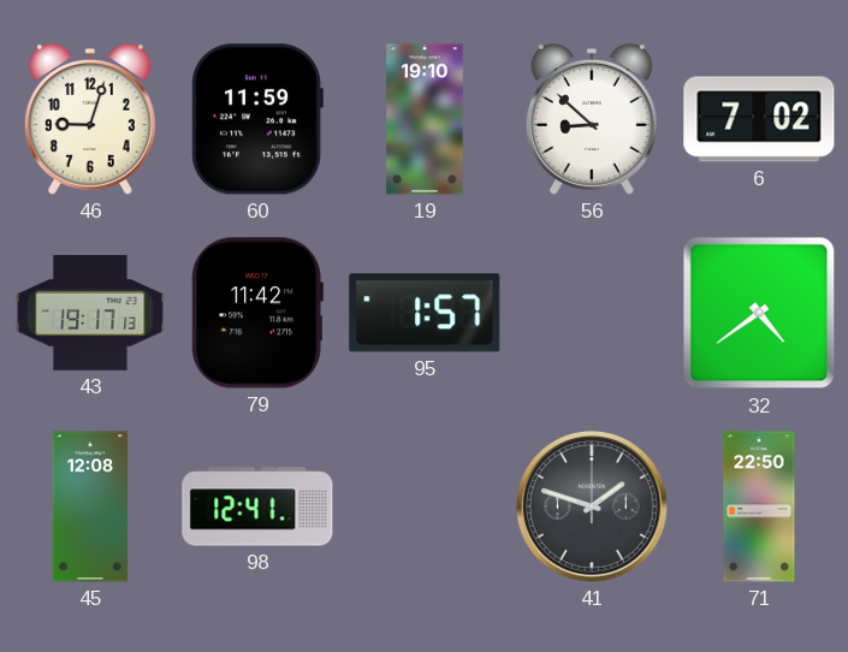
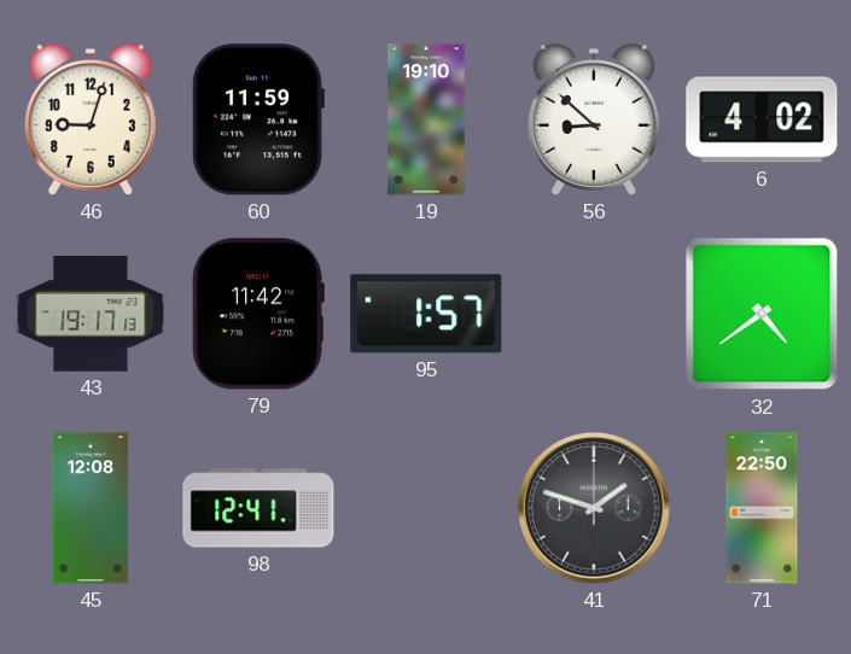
6: 7:02 -> 4:02 (762, 119)
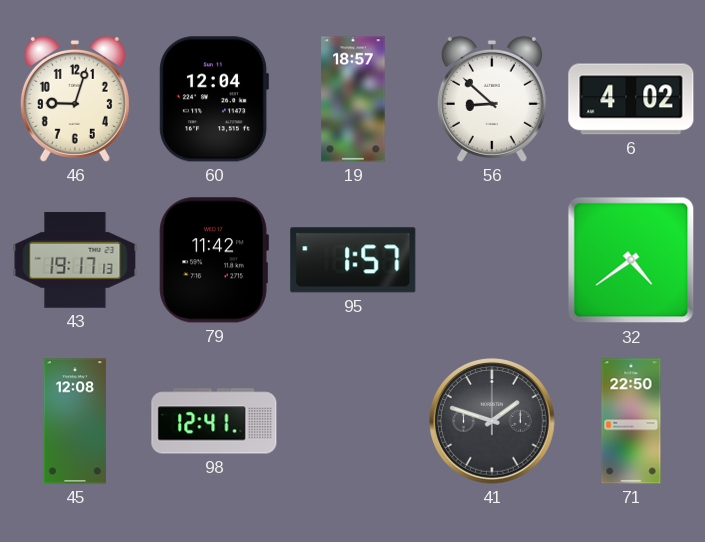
60: 11:59 -> 12:04 (214, 99)
19: 19:10 -> 18:57 (353, 99)
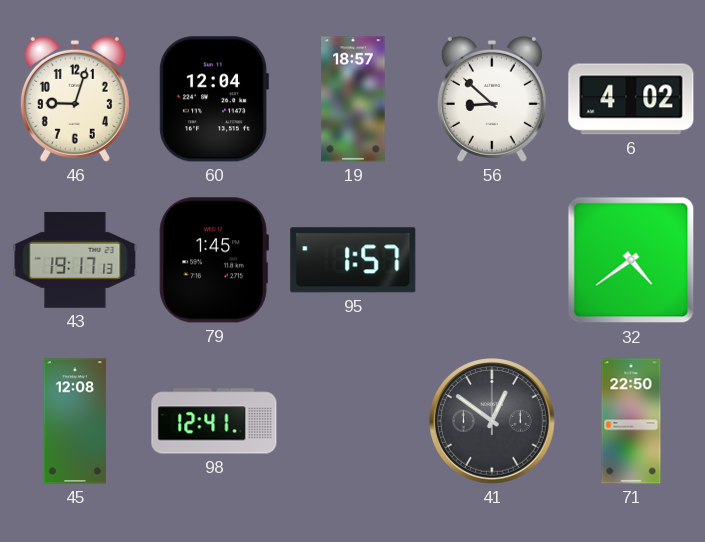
79: 11:42 -> 1:45 (214, 260)
41: 1:48 -> 12:51 (493, 422)
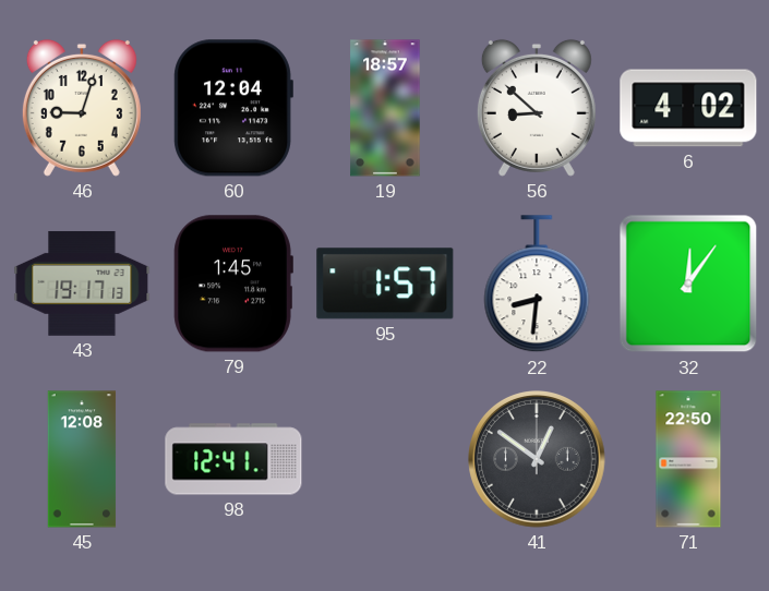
22: none -> 8:31 (537, 285)
32: 4:39 -> 12:06 (688, 284)
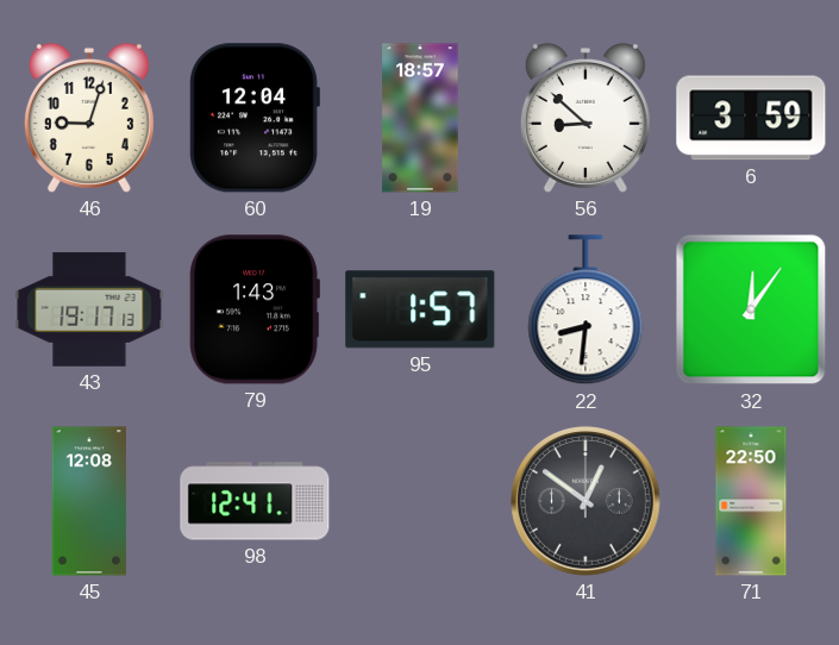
6: 4:02 -> 3:59 (751, 118)
79: 1:45 -> 1:43 (255, 309)
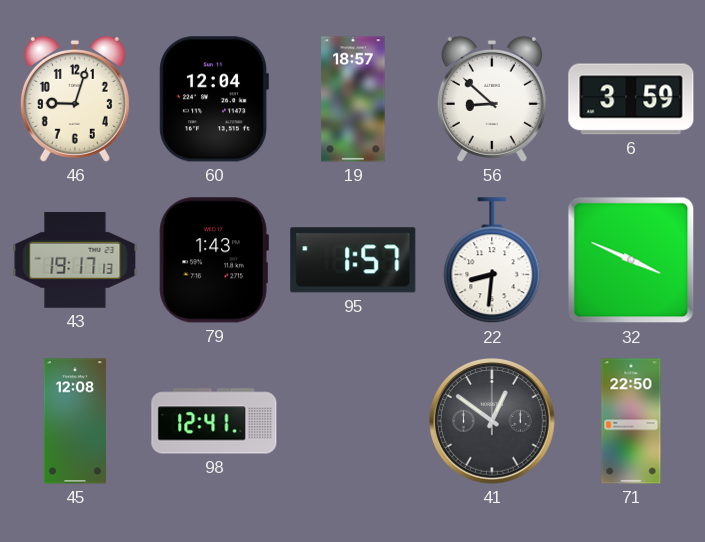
32: 12:06 -> 3:49 (631, 260)
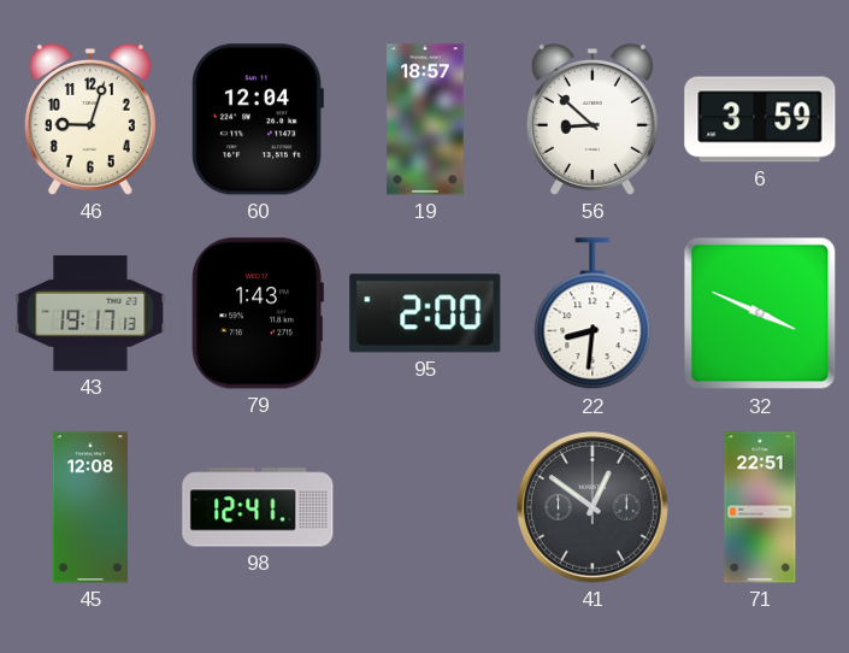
95: 1:57 -> 2:00 (425, 313)
71: 22:50 -> 22:51 (760, 507)
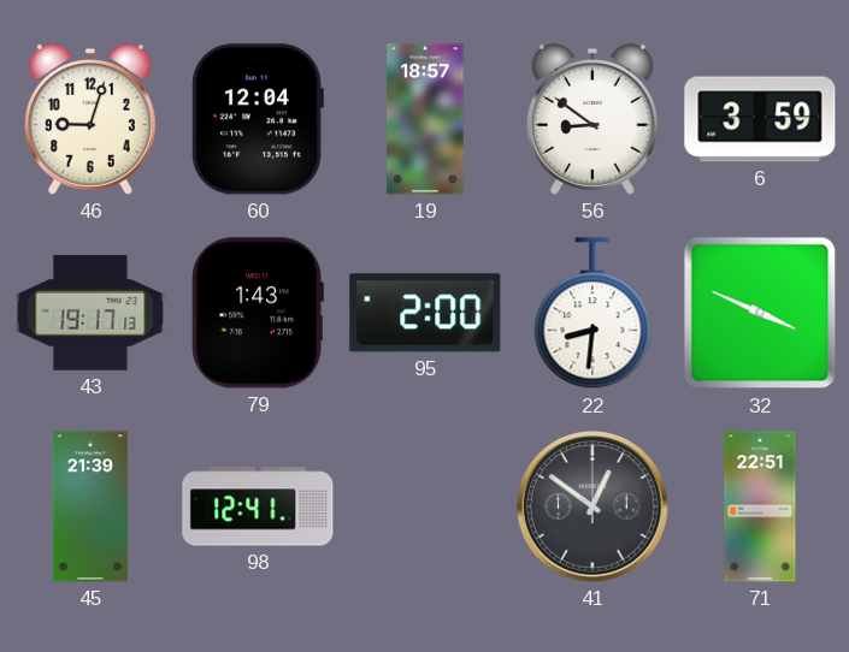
56: 8:52 -> 8:51 (592, 119)
45: 12:08 -> 21:39 (90, 506)
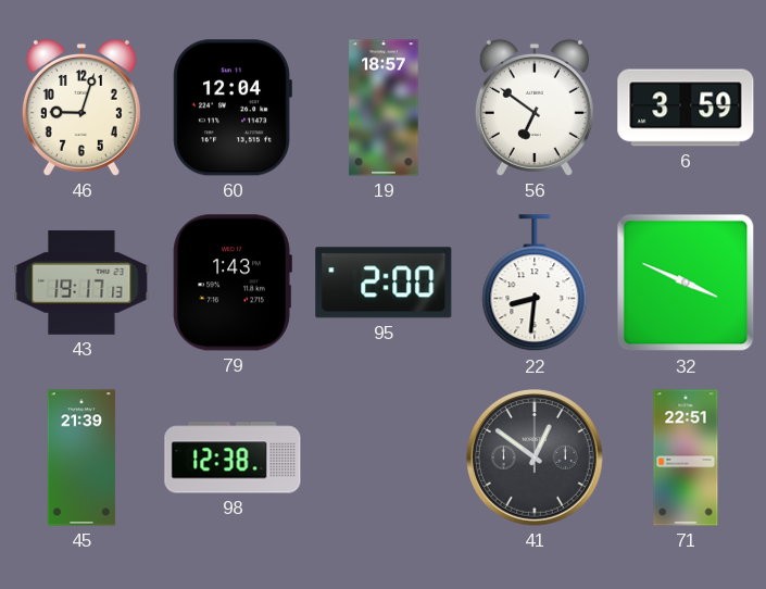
56: 8:51 -> 6:51 (535, 108)
98: 12:41 -> 12:38 (233, 458)
